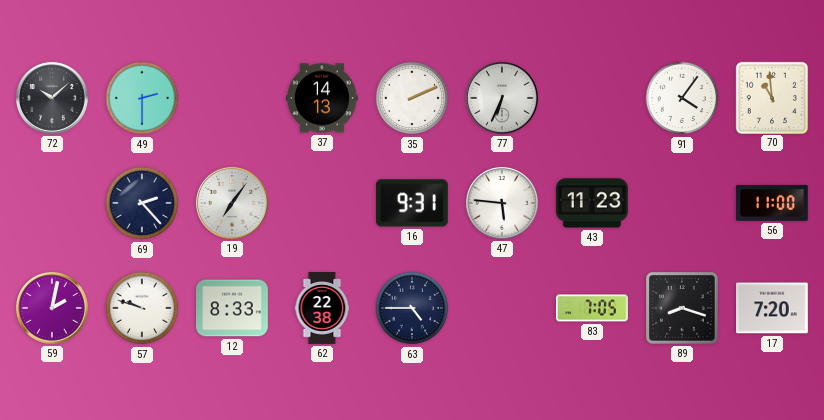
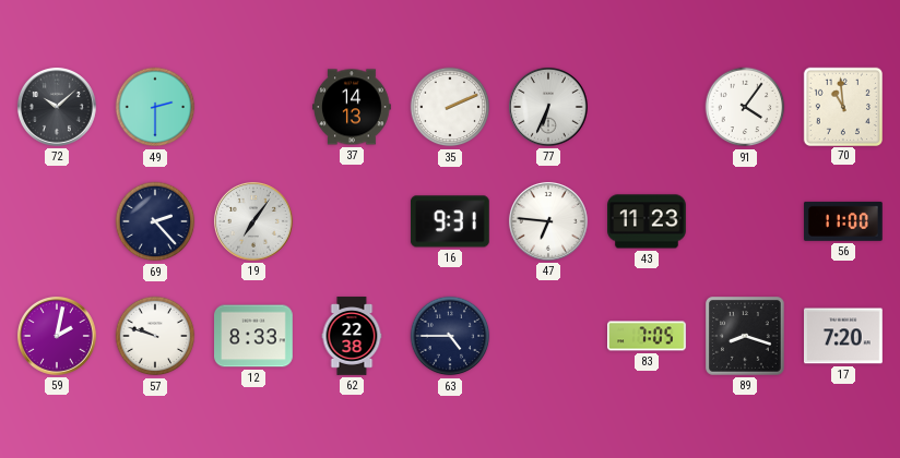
47: 5:46 -> 6:46 (548, 221)
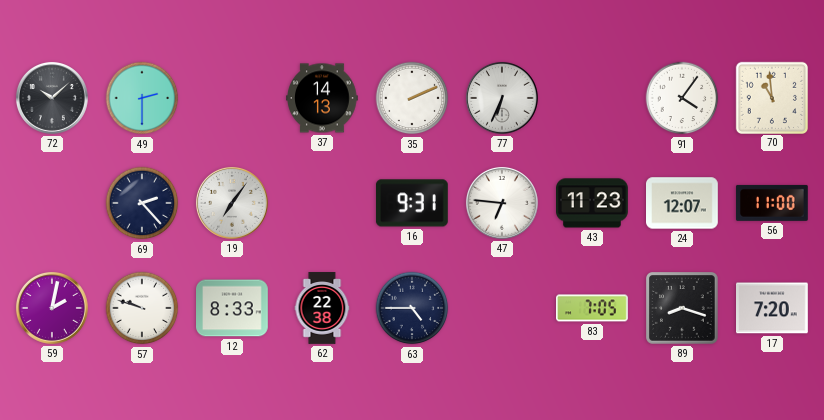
24: none -> 12:07 (683, 203)
